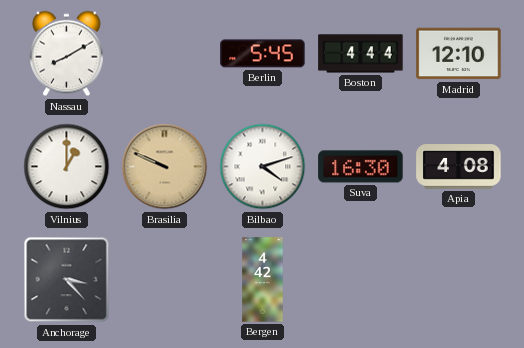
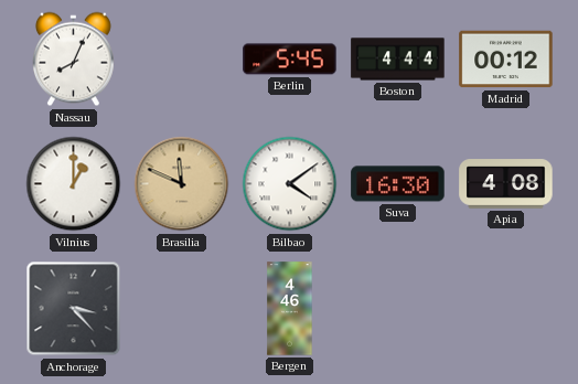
Nassau: 8:10 -> 8:04 (74, 60)
Madrid: 12:10 -> 00:12 (506, 60)
Brasilia: 9:49 -> 11:49 (182, 184)
Bilbao: 4:12 -> 4:09 (290, 184)
Bergen: 4:42 -> 4:46 (290, 309)
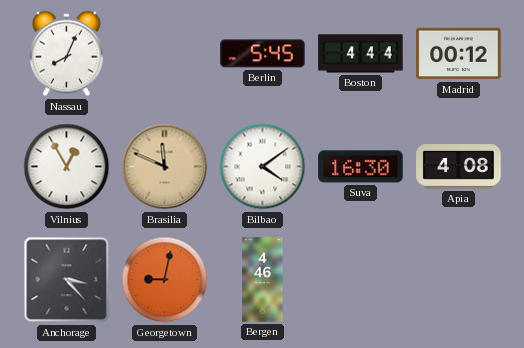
Vilnius: 1:00 -> 12:55 (67, 167)
Georgetown: none -> 9:02 (165, 280)
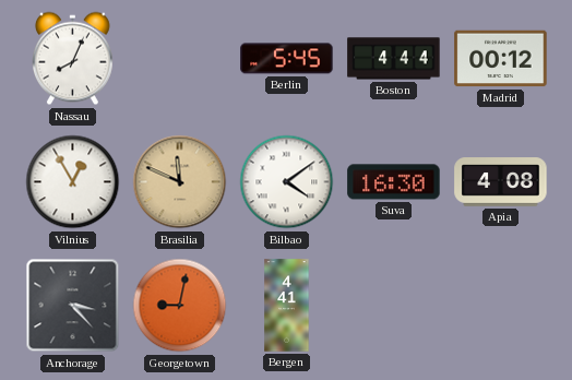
Bergen: 4:46 -> 4:41 (287, 306)
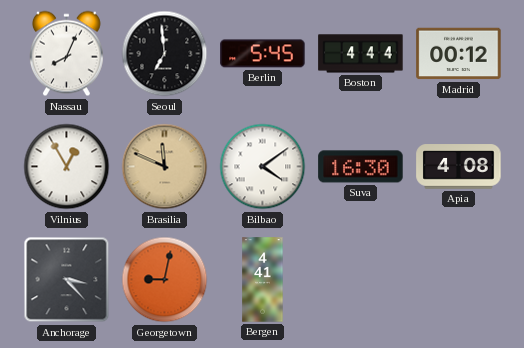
Seoul: none -> 6:59 (165, 54)
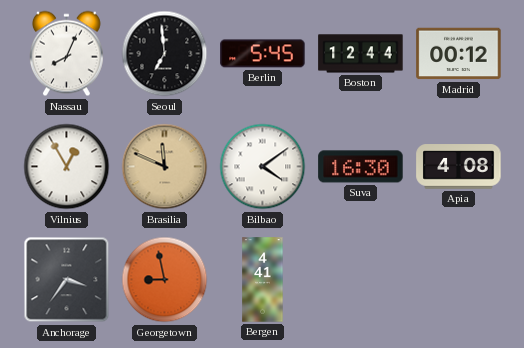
Boston: 4:44 -> 12:44 (361, 54)
Anchorage: 3:23 -> 3:36 (67, 280)
Georgetown: 9:02 -> 8:58 (165, 280)
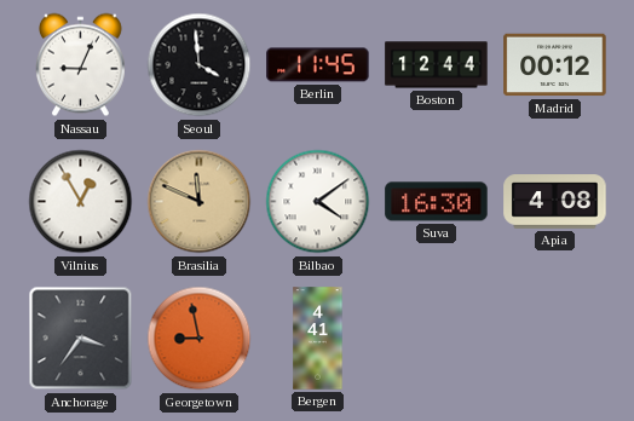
Nassau: 8:04 -> 9:04 (81, 65)
Seoul: 6:59 -> 3:59 (200, 65)
Berlin: 5:45 -> 11:45 (318, 65)
